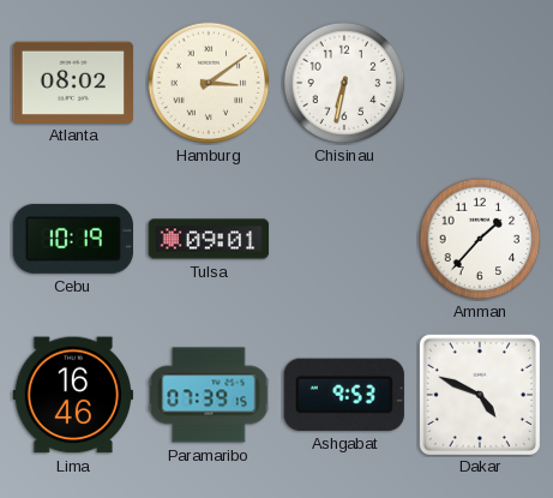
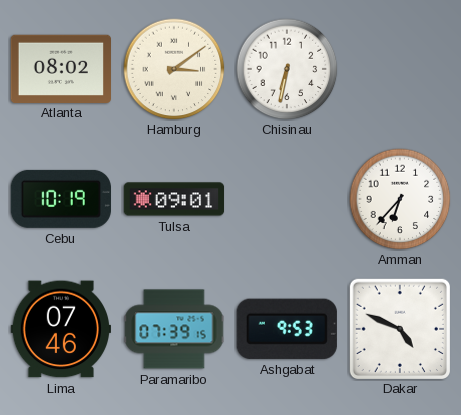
Amman: 1:37 -> 6:37 (400, 199)
Lima: 16:46 -> 07:46 (60, 329)
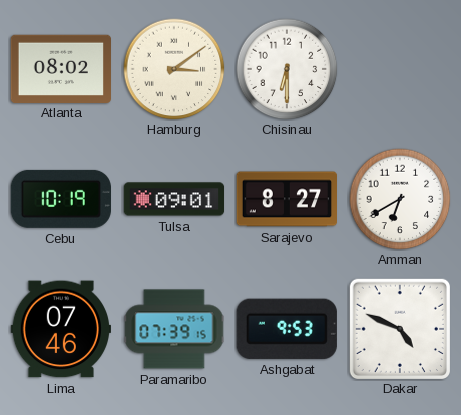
Chisinau: 6:32 -> 6:30 (287, 69)
Sarajevo: none -> 8:27 (286, 199)
Amman: 6:37 -> 6:40 (400, 199)
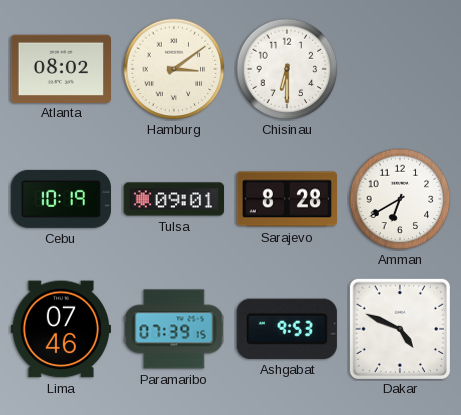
Sarajevo: 8:27 -> 8:28 (286, 199)
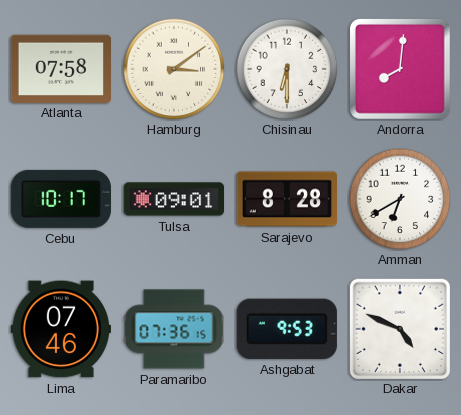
Atlanta: 08:02 -> 07:58 (60, 68)
Andorra: none -> 8:01 (400, 69)
Cebu: 10:19 -> 10:17 (61, 199)
Paramaribo: 07:39 -> 07:36 (174, 329)
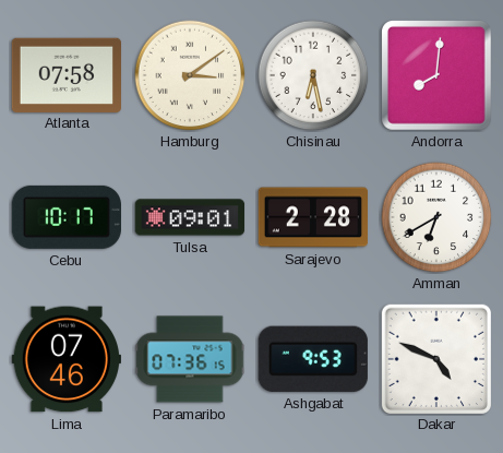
Chisinau: 6:30 -> 6:28 (313, 75)
Sarajevo: 8:28 -> 2:28 (312, 217)
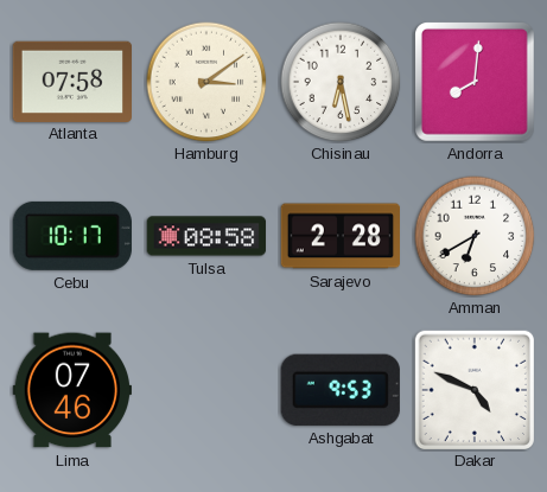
Tulsa: 09:01 -> 08:58 (206, 236)
Paramaribo: 07:36 -> none (190, 359)
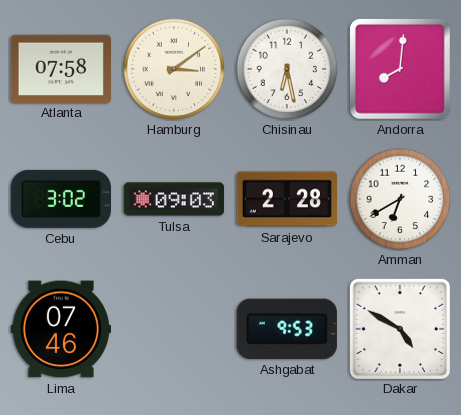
Cebu: 10:17 -> 3:02 (61, 199)
Tulsa: 08:58 -> 09:03 (174, 199)
Dakar: 4:49 -> 4:50 (399, 328)
